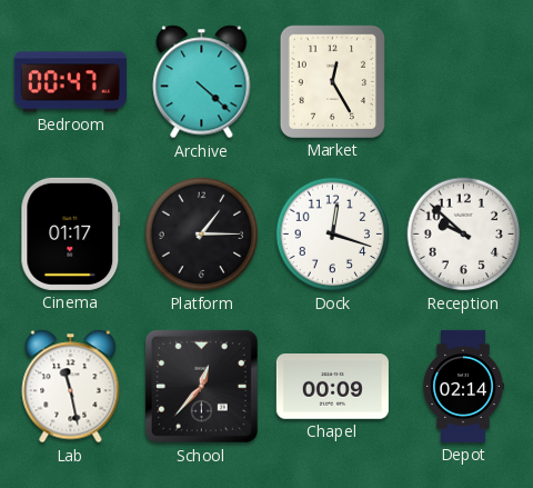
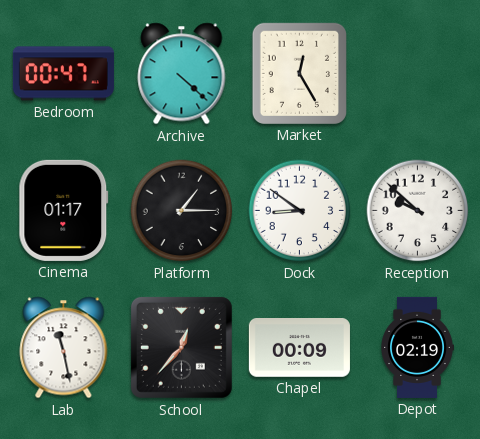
Dock: 12:18 -> 8:51 (300, 211)
Depot: 02:14 -> 02:19 (417, 347)
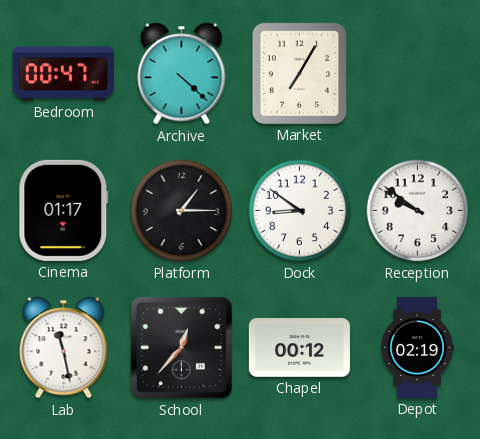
Market: 12:25 -> 7:05 (299, 73)
Reception: 9:52 -> 9:51 (418, 211)
Chapel: 00:09 -> 00:12 (299, 348)
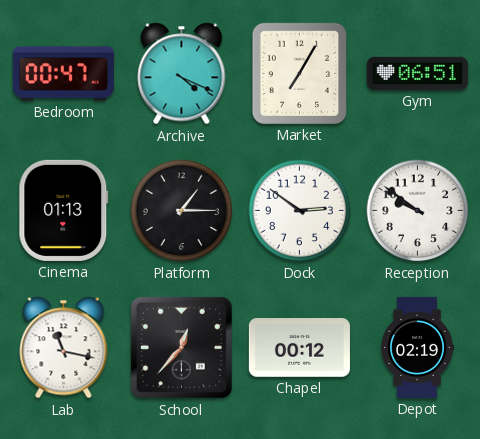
Archive: 4:22 -> 4:19 (182, 74)
Gym: none -> 06:51 (417, 73)
Cinema: 01:17 -> 01:13 (64, 210)
Dock: 8:51 -> 2:51 (300, 211)
Lab: 11:28 -> 11:17 (64, 348)
